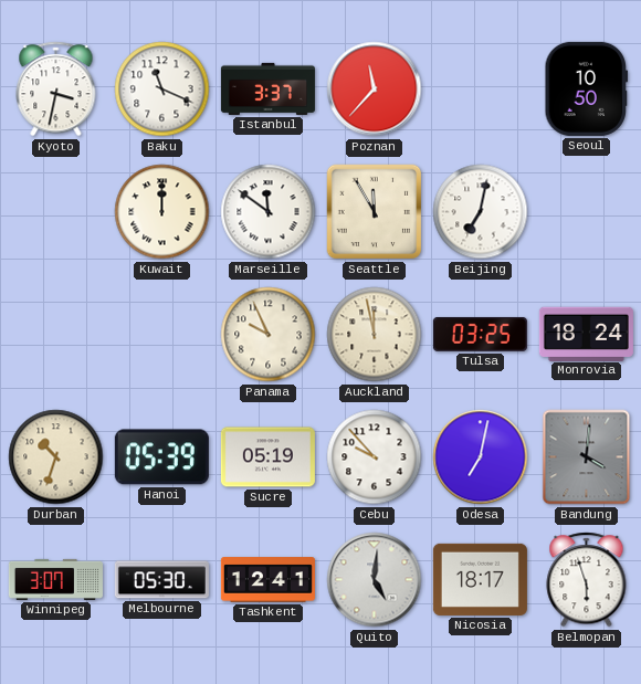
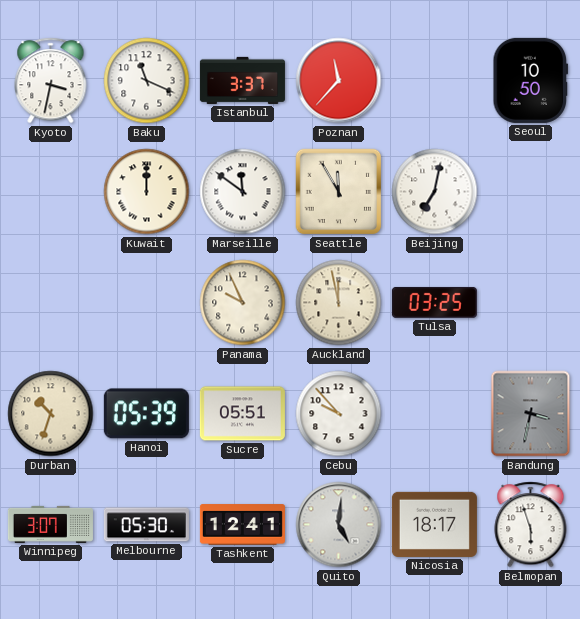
Monrovia: 18:24 -> none (586, 334)
Sucre: 05:19 -> 05:51 (242, 414)
Odesa: 7:02 -> none (481, 457)
Bandung: 4:01 -> 3:32 (531, 414)
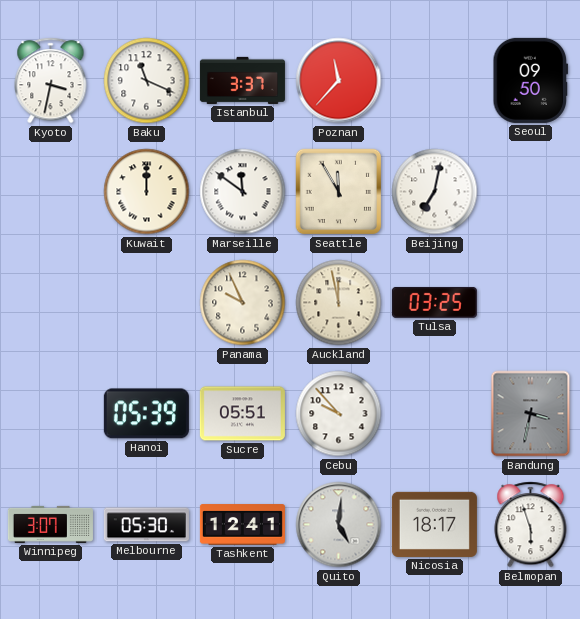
Seoul: 10:50 -> 09:50 (531, 80)
Durban: 10:33 -> none (51, 414)
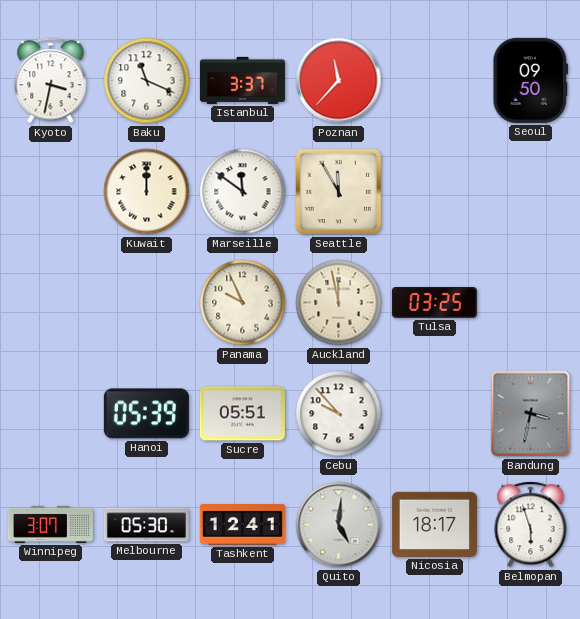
Beijing: 7:02 -> none (435, 192)
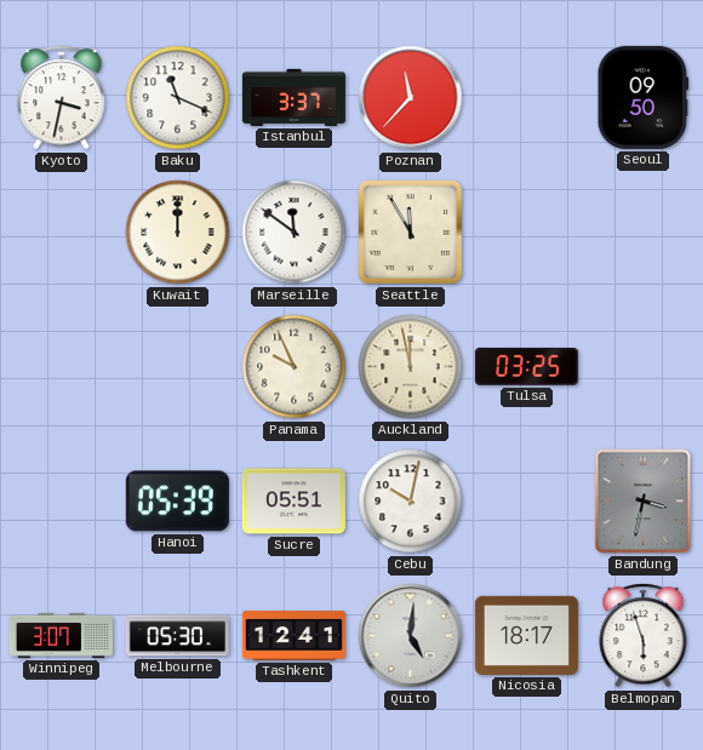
Cebu: 9:53 -> 10:02 (411, 502)
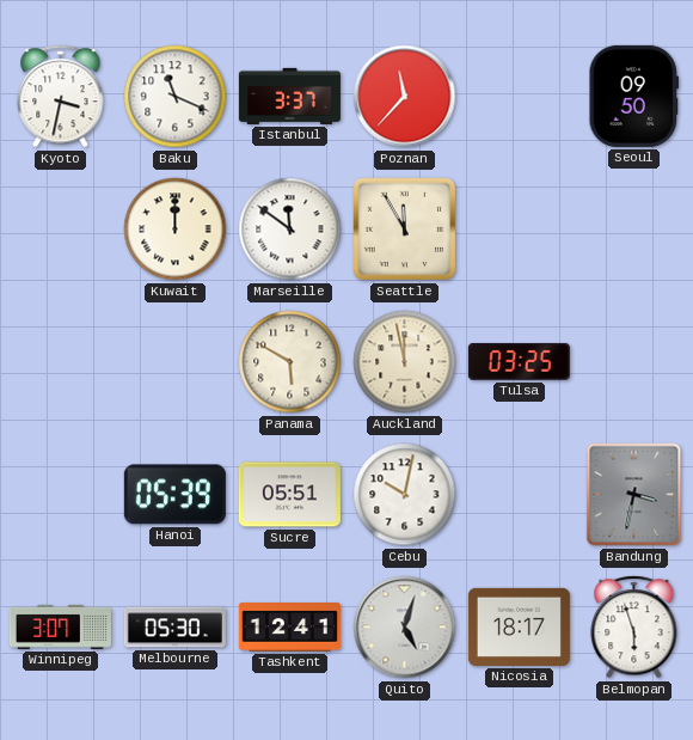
Panama: 9:56 -> 5:50 (290, 362)
Quito: 5:01 -> 5:03 (405, 628)
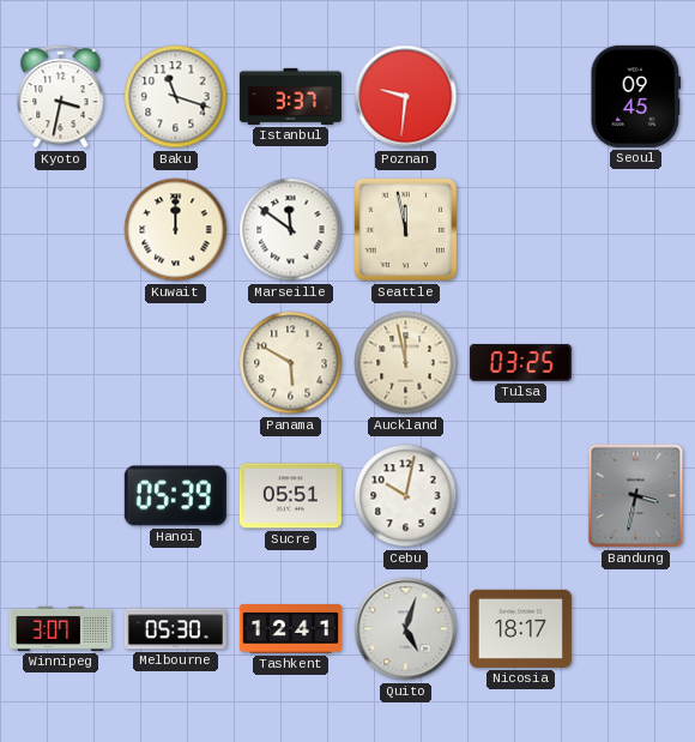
Baku: 11:19 -> 11:18 (176, 97)
Poznan: 11:37 -> 9:31 (406, 97)
Seoul: 09:50 -> 09:45 (636, 96)
Seattle: 11:55 -> 11:58 (406, 230)
Belmopan: 5:57 -> none (634, 628)
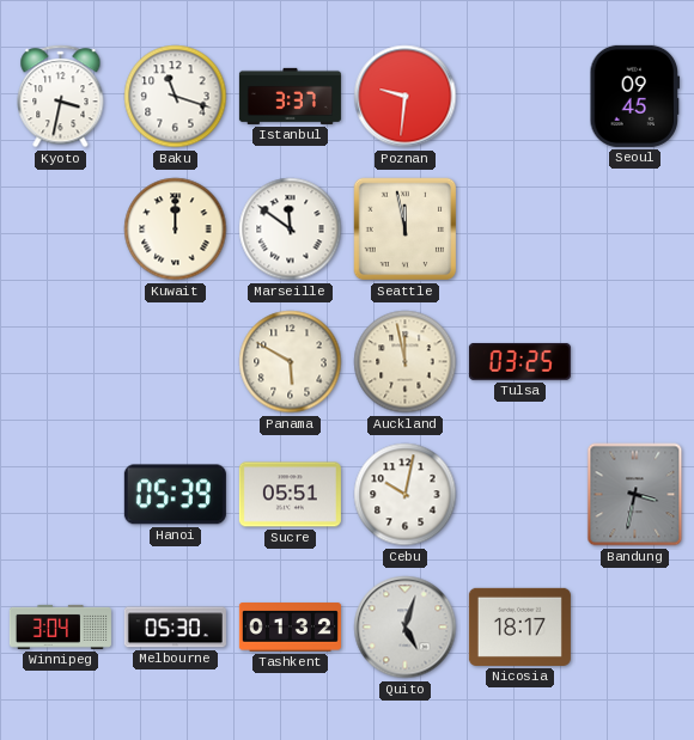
Winnipeg: 3:07 -> 3:04 (60, 626)
Tashkent: 12:41 -> 01:32 (290, 628)
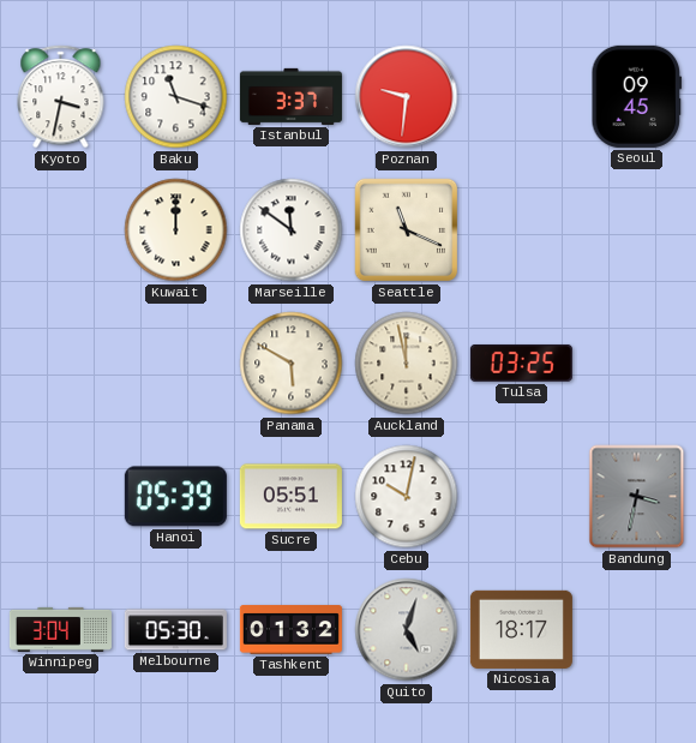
Seattle: 11:58 -> 11:19 (407, 230)
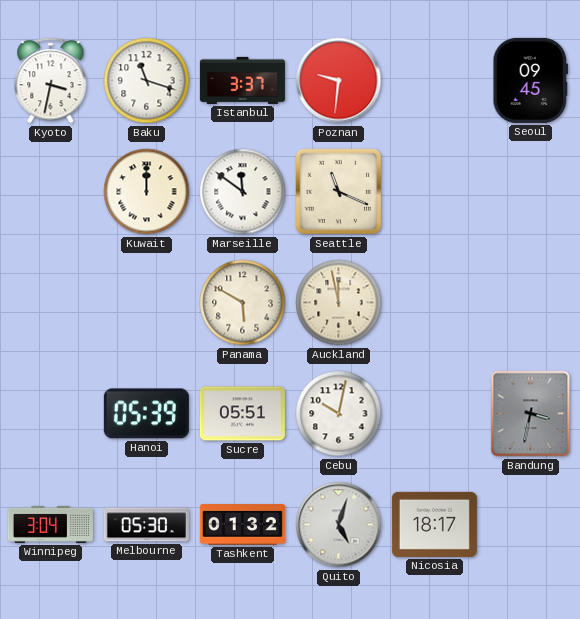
Tulsa: 03:25 -> none (521, 362)
